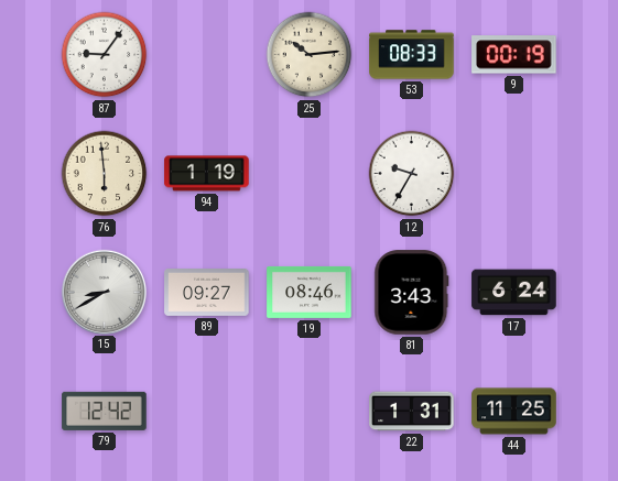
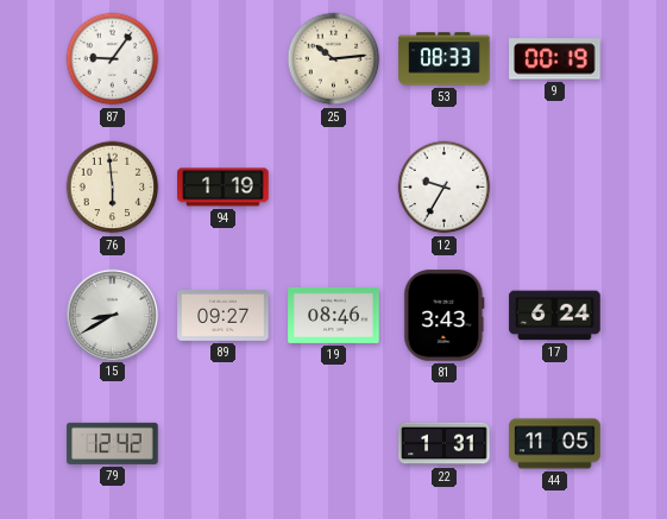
44: 11:25 -> 11:05 (555, 444)
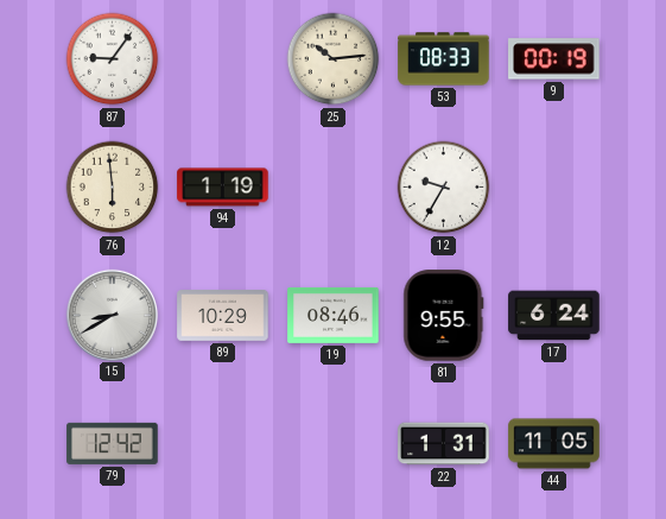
89: 09:27 -> 10:29 (223, 316)
81: 3:43 -> 9:55 (444, 316)
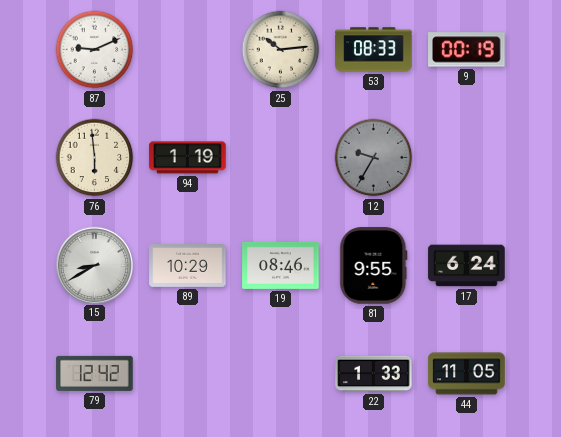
87: 9:06 -> 9:11 (95, 50)
12 dial: white -> grey (374, 158)
22: 1:31 -> 1:33 (374, 374)
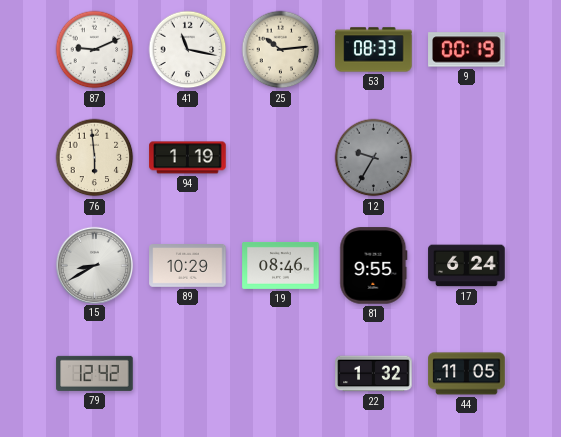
41: none -> 11:17 (188, 50)
22: 1:33 -> 1:32 (374, 374)
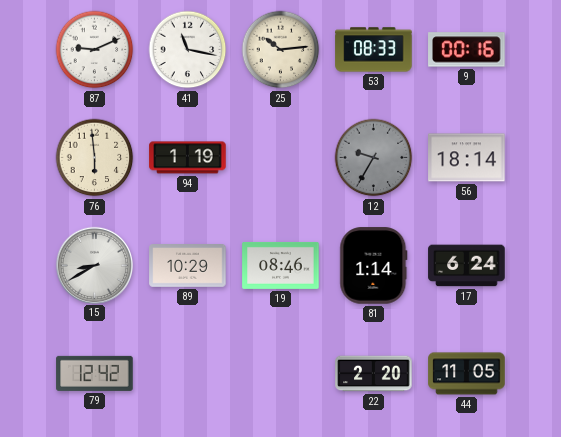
9: 00:19 -> 00:16 (467, 50)
56: none -> 18:14 (467, 158)
81: 9:55 -> 1:14 (374, 266)
22: 1:32 -> 2:20 (374, 374)
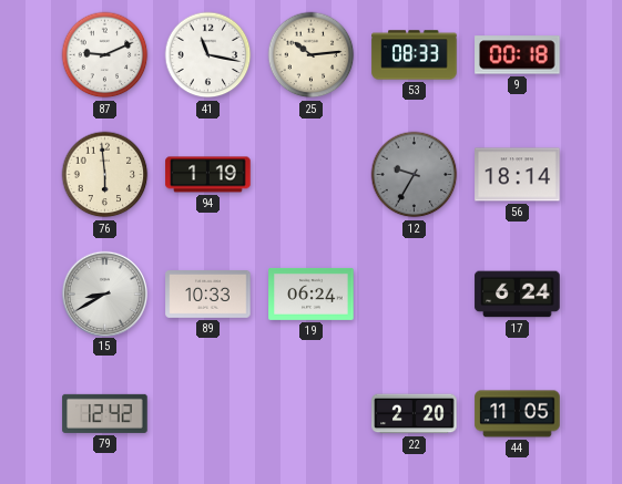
9: 00:16 -> 00:18 (518, 55)
89: 10:29 -> 10:33 (208, 295)
19: 08:46 -> 06:24 (312, 294)
81: 1:14 -> none (374, 266)
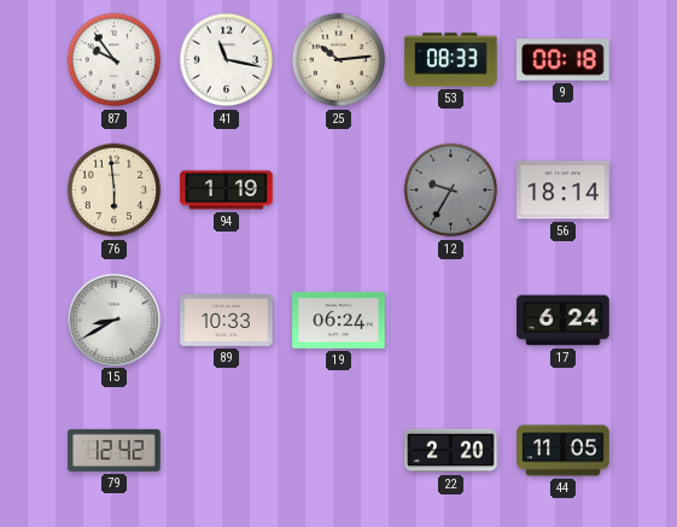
87: 9:11 -> 9:54 (115, 60)
